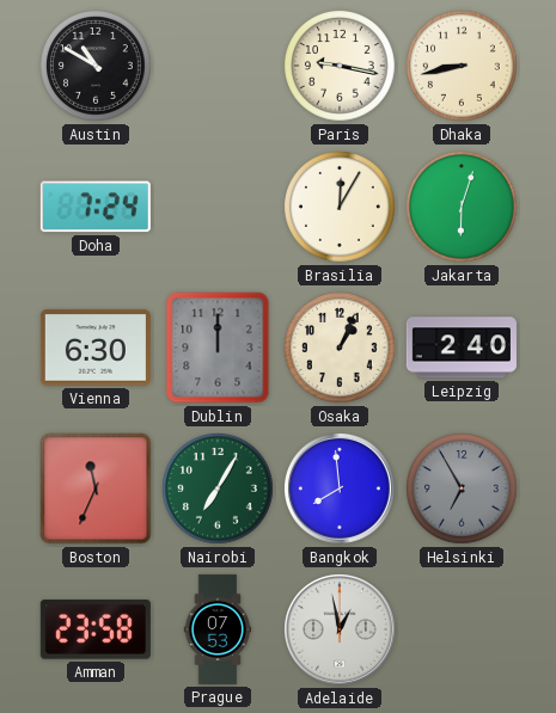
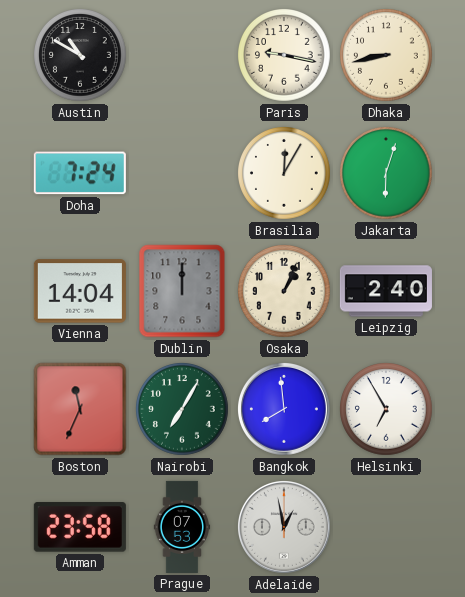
Vienna: 6:30 -> 14:04 (80, 291)
Helsinki dial: grey -> white (387, 410)
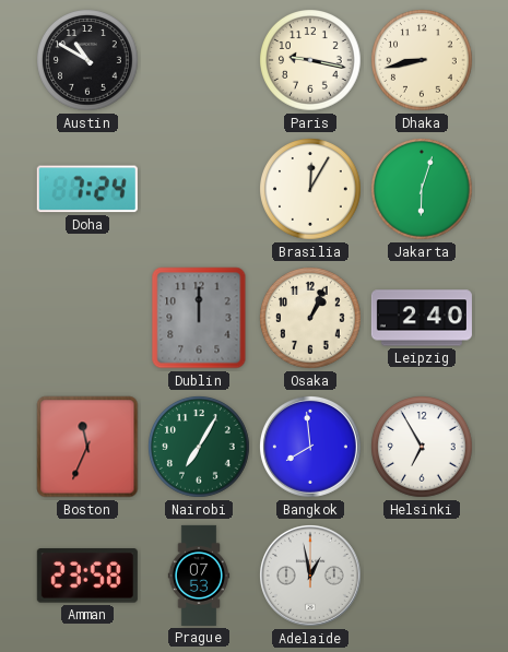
Vienna: 14:04 -> none (80, 291)
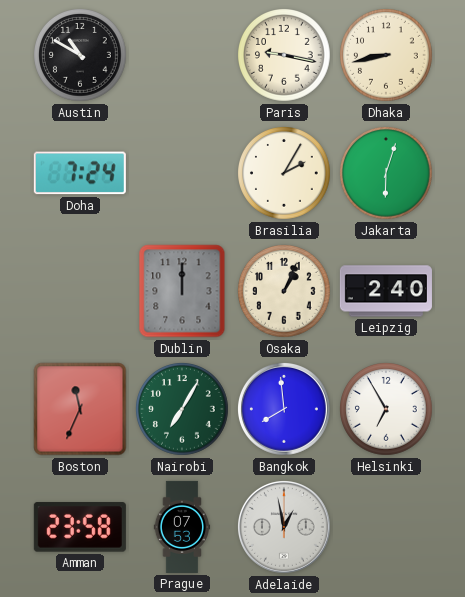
Brasilia: 12:05 -> 2:05 (285, 174)
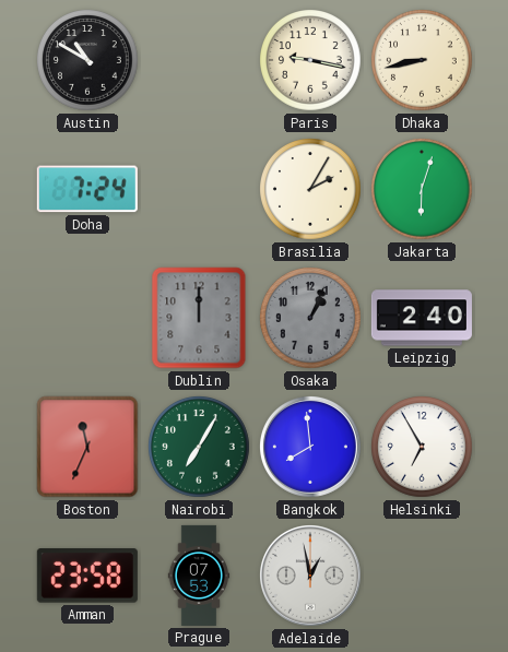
Osaka dial: cream -> grey (311, 319)
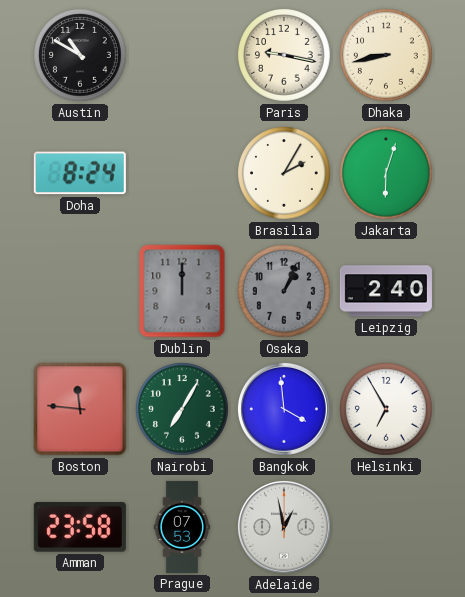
Doha: 7:24 -> 8:24 (80, 173)
Boston: 11:34 -> 11:46 (80, 409)
Bangkok: 7:59 -> 3:59 (284, 409)
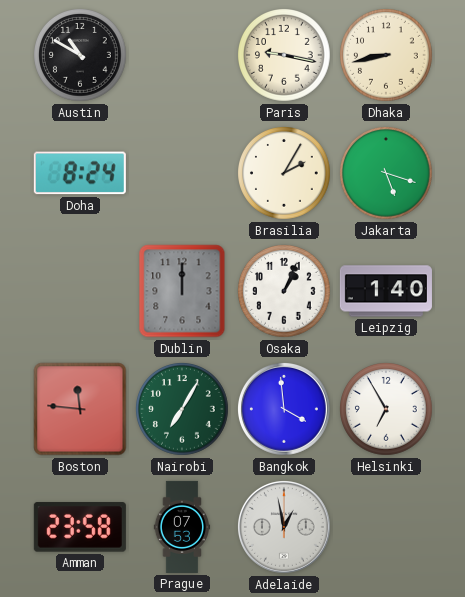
Jakarta: 6:03 -> 5:18 (387, 174)
Osaka dial: grey -> white (285, 292)
Leipzig: 2:40 -> 1:40 (386, 291)
